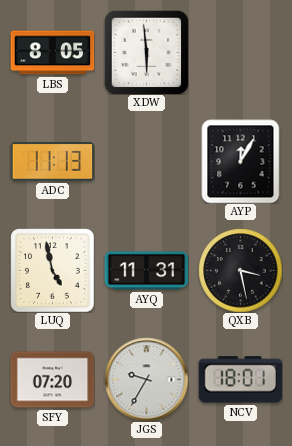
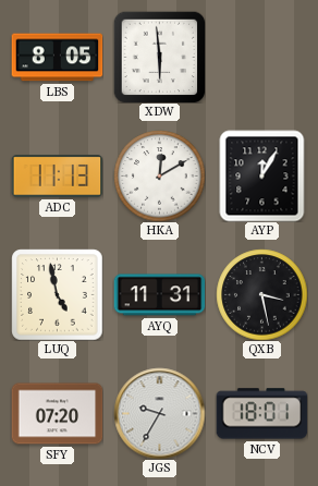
HKA: none -> 12:10 (159, 175)
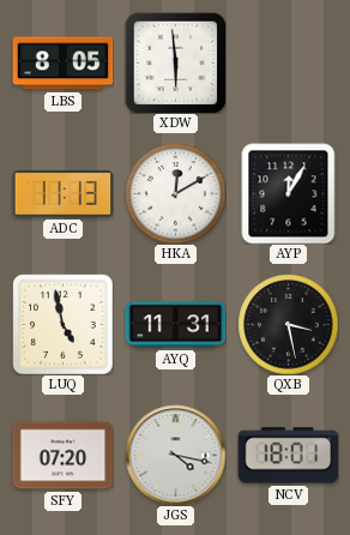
JGS: 9:35 -> 4:17 (175, 455)
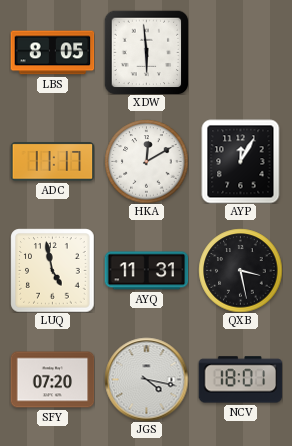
ADC: 11:13 -> 11:17 (52, 162)
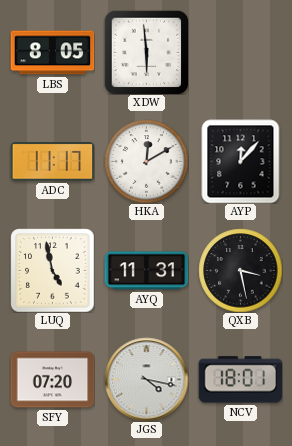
AYP: 12:05 -> 12:07 (241, 161)
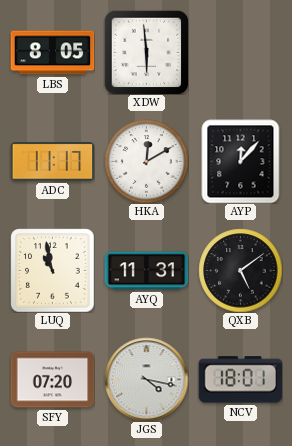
LUQ: 4:58 -> 10:58 (52, 270)
QXB: 3:28 -> 5:09 (240, 270)
